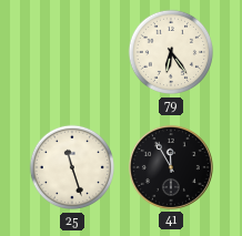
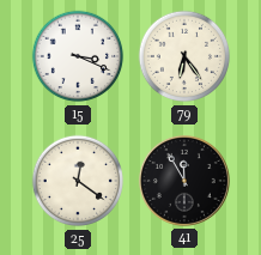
15: none -> 3:19 (78, 56)
25: 11:27 -> 12:21 (78, 181)
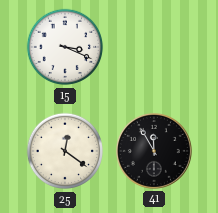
79: 6:24 -> none (184, 56)
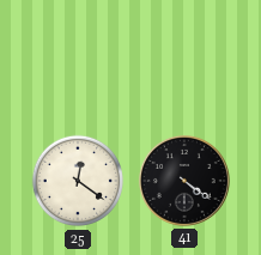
15: 3:19 -> none (65, 47)
41: 11:55 -> 4:21 (184, 181)
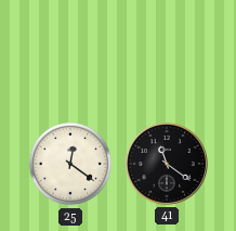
41: 4:21 -> 11:21 (167, 164)
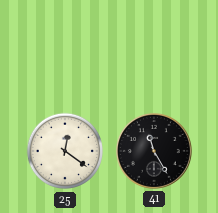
41: 11:21 -> 11:25 (154, 151)
